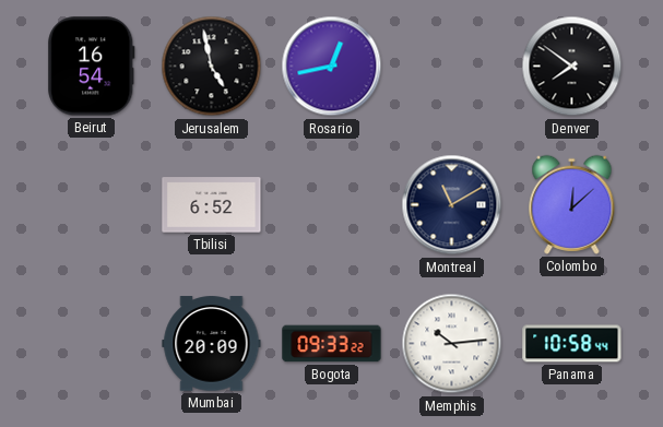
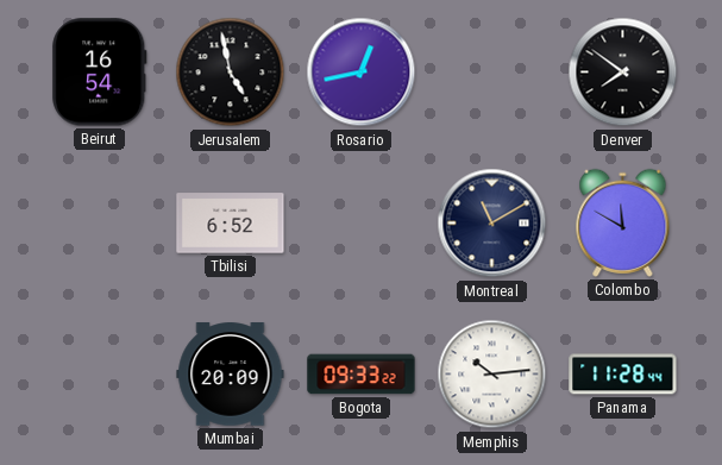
Colombo: 12:08 -> 11:50 (623, 222)
Panama: 10:58 -> 11:28 (623, 375)
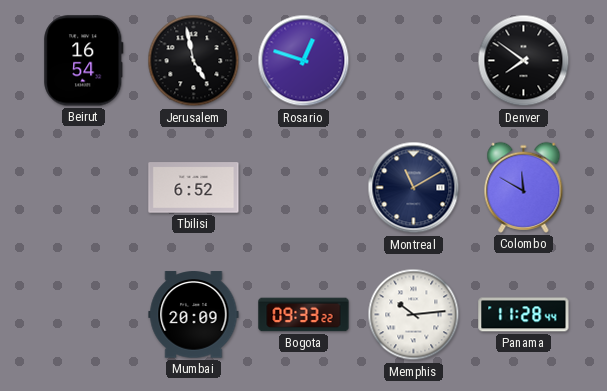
Rosario: 12:43 -> 12:48 (304, 61)
